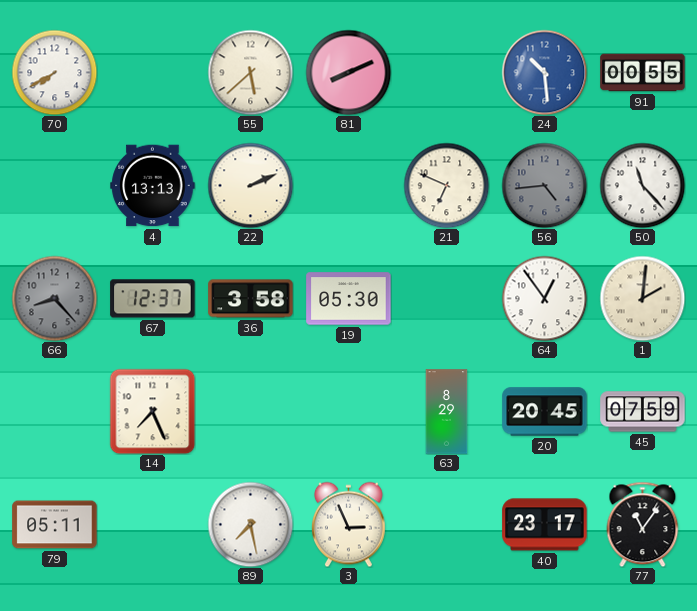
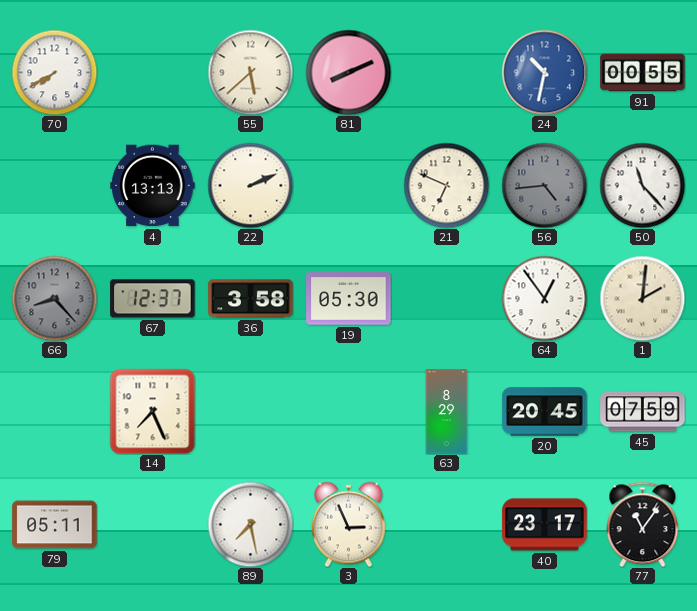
24: 10:29 -> 10:32 (544, 72)
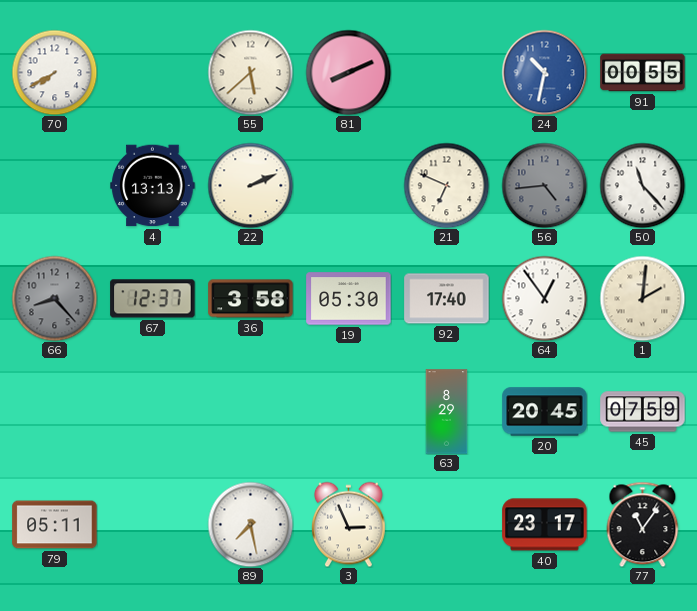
92: none -> 17:40 (447, 299)
14: 7:26 -> none (152, 411)
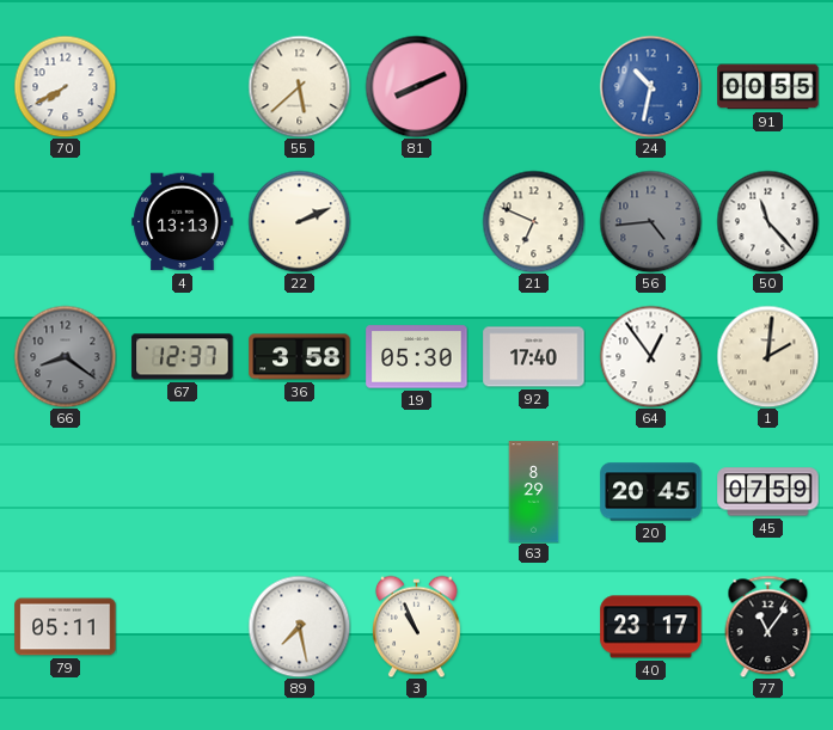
66: 8:23 -> 8:21 (65, 356)
3: 2:56 -> 10:56 (417, 626)
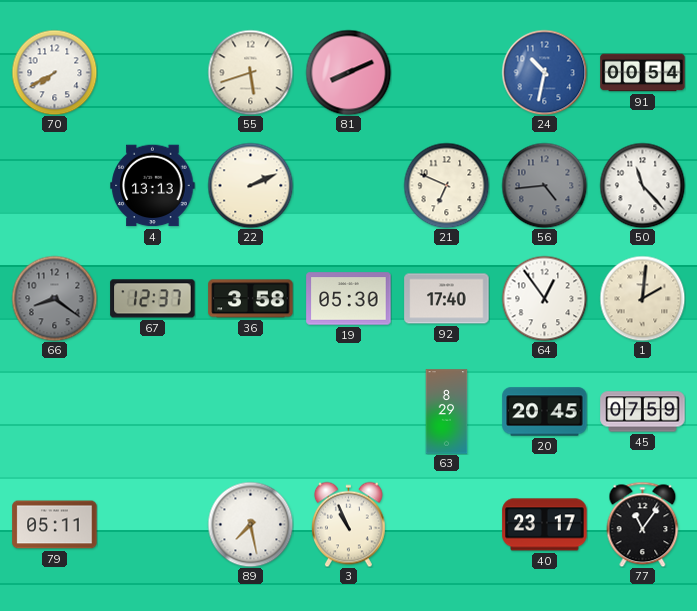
55: 5:38 -> 5:42 (250, 72)
91: 00:55 -> 00:54 (643, 73)
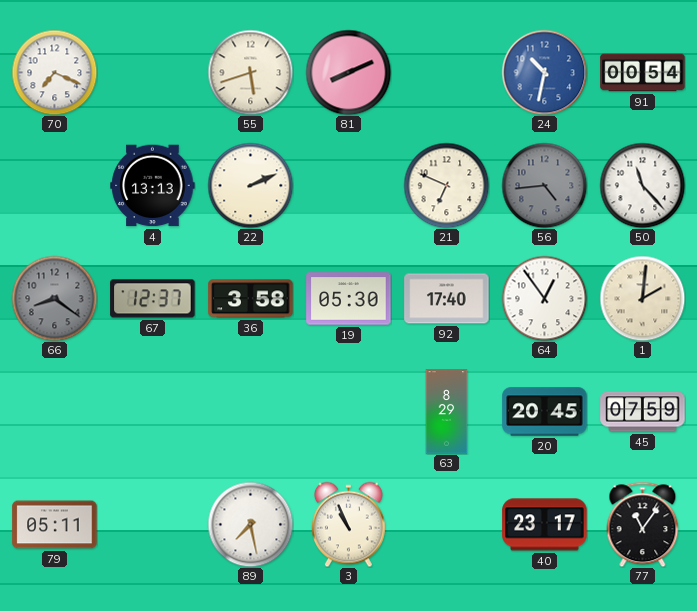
70: 7:40 -> 7:19 (54, 72)
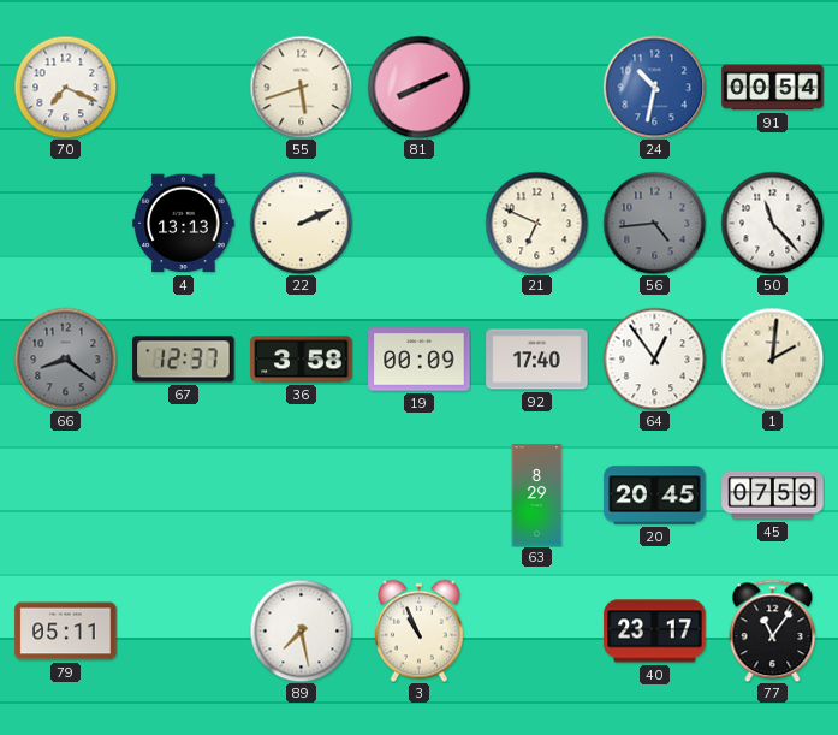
19: 05:30 -> 00:09 (420, 360)
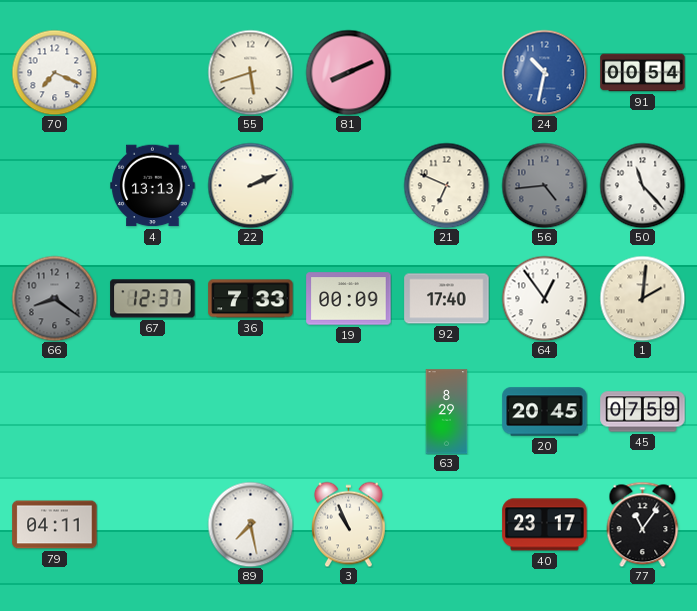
36: 3:58 -> 7:33 (251, 299)
79: 05:11 -> 04:11 (55, 525)
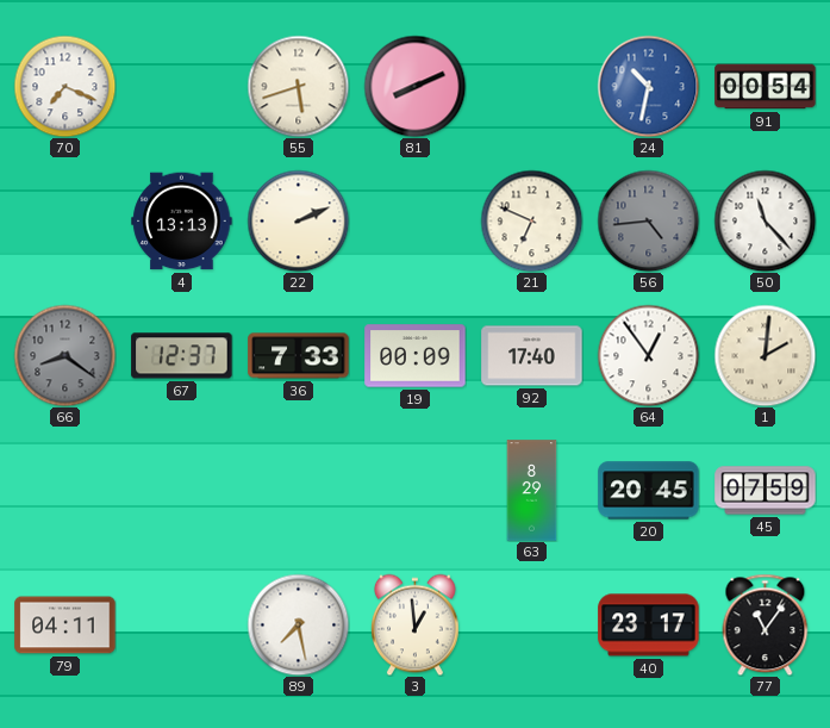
3: 10:56 -> 12:59 (416, 624)
